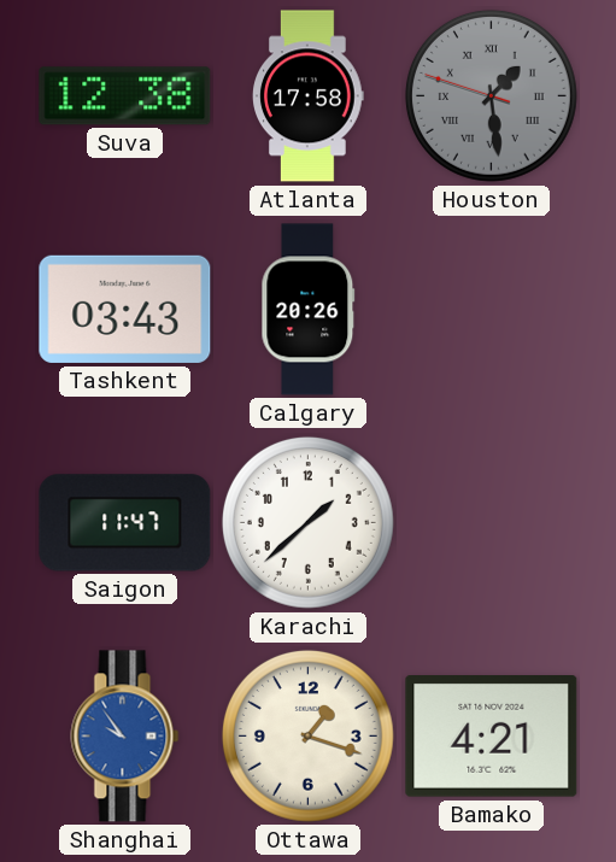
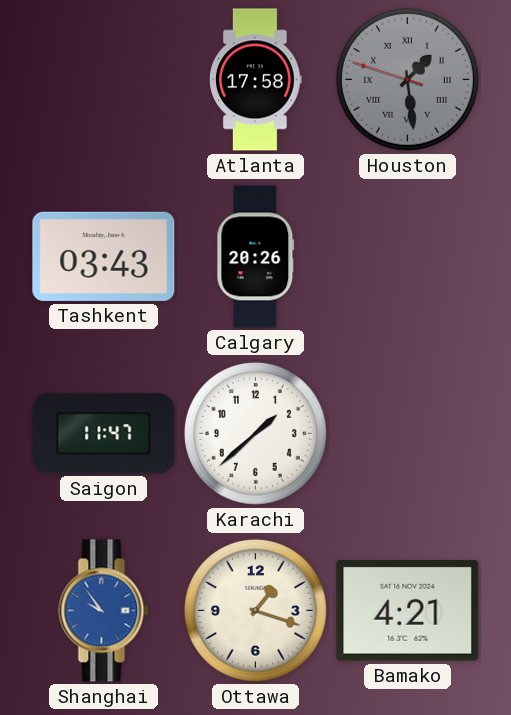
Suva: 12:38 -> none (125, 96)
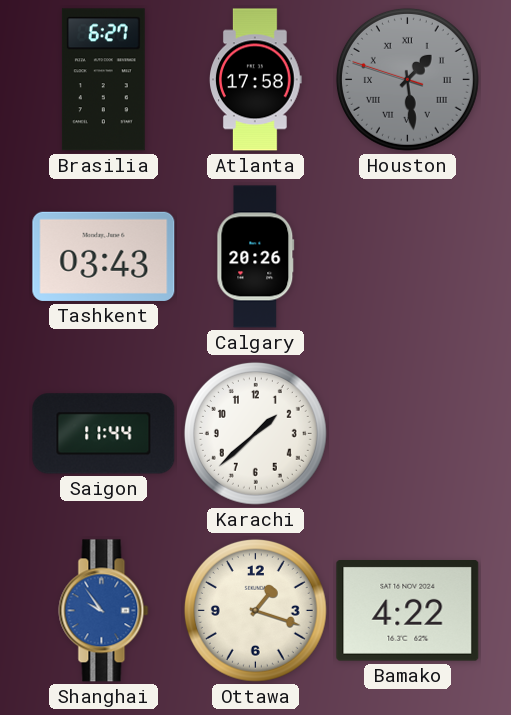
Brasilia: none -> 6:27 (103, 80)
Saigon: 11:47 -> 11:44 (104, 434)
Bamako: 4:21 -> 4:22 (408, 611)
